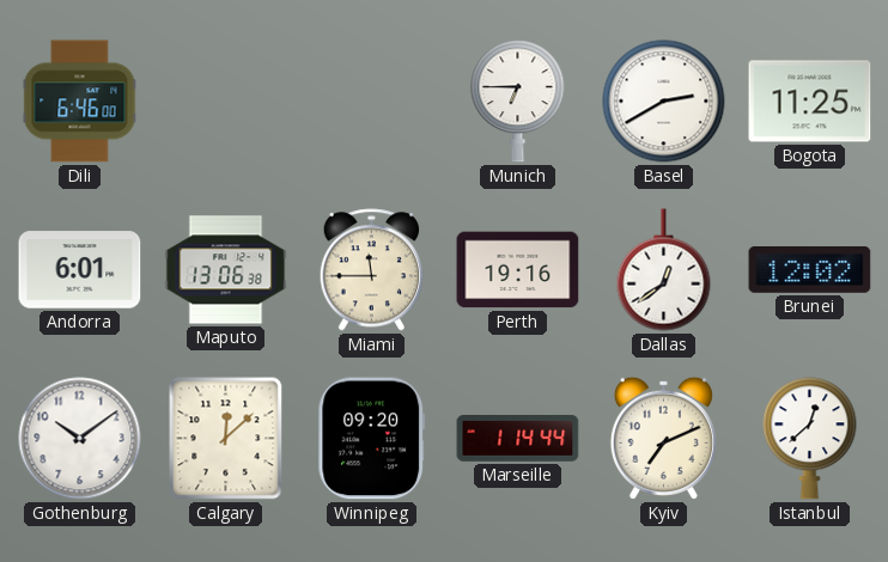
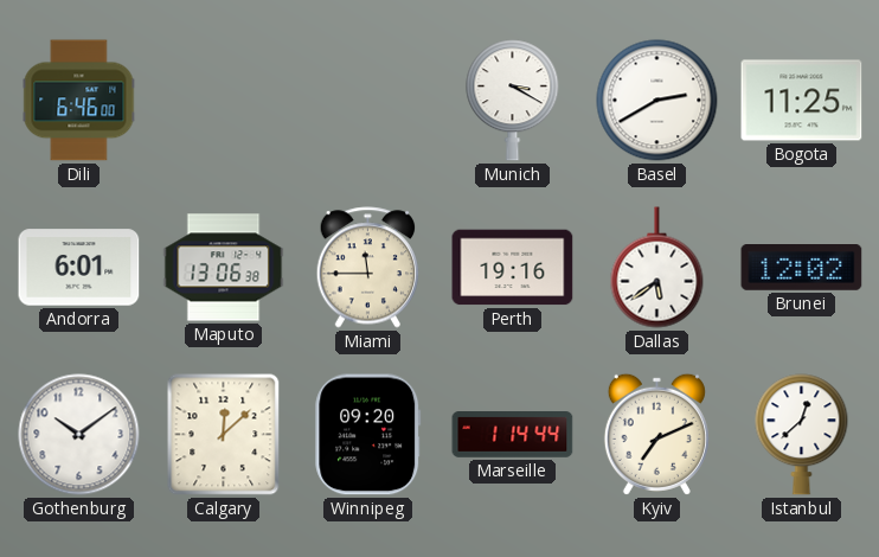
Munich: 6:45 -> 3:20 (513, 101)
Dallas: 12:39 -> 5:39 (657, 268)
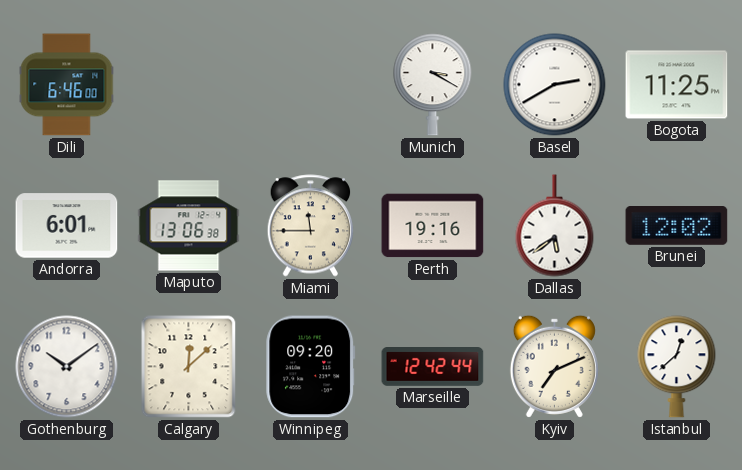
Marseille: 1:14 -> 12:42 (433, 367)
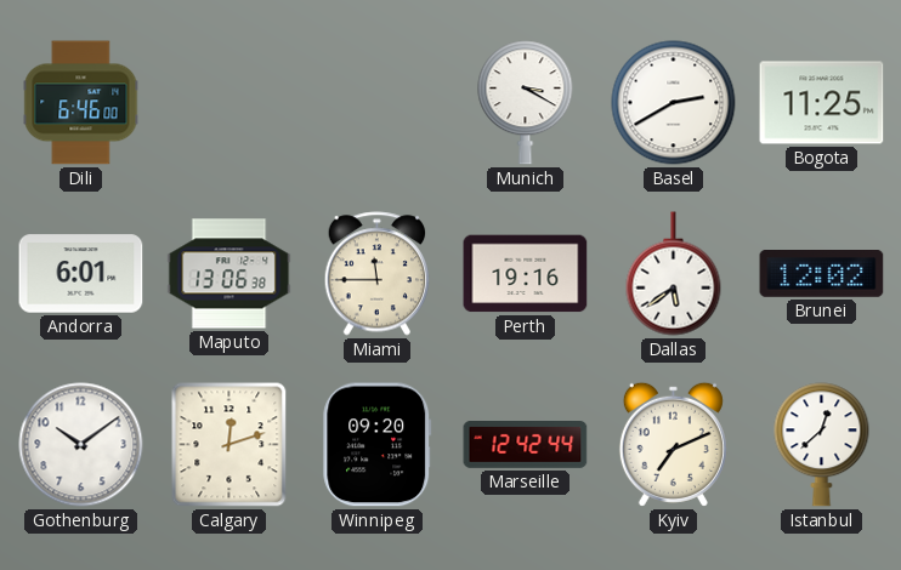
Calgary: 12:08 -> 12:12 (229, 445)
